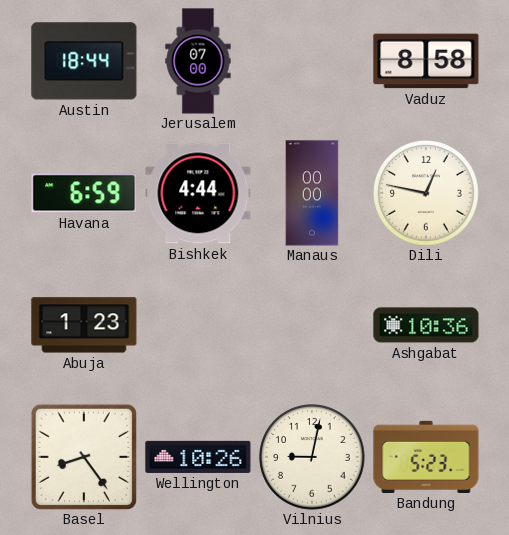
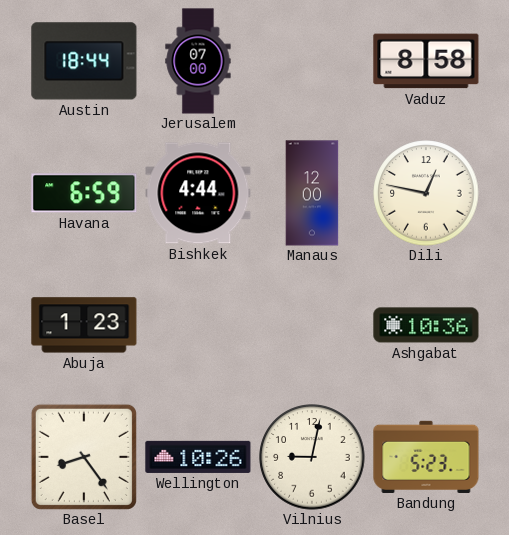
Manaus: 00:00 -> 12:00 (312, 193)
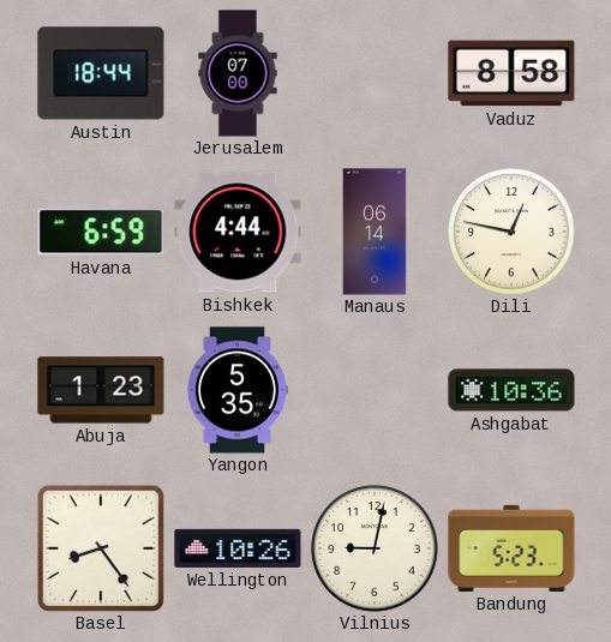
Manaus: 12:00 -> 06:14 (375, 232)
Yangon: none -> 5:35 (236, 390)
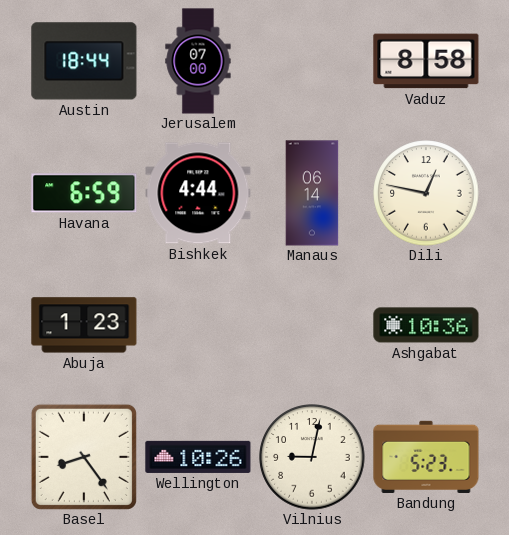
Yangon: 5:35 -> none (236, 390)
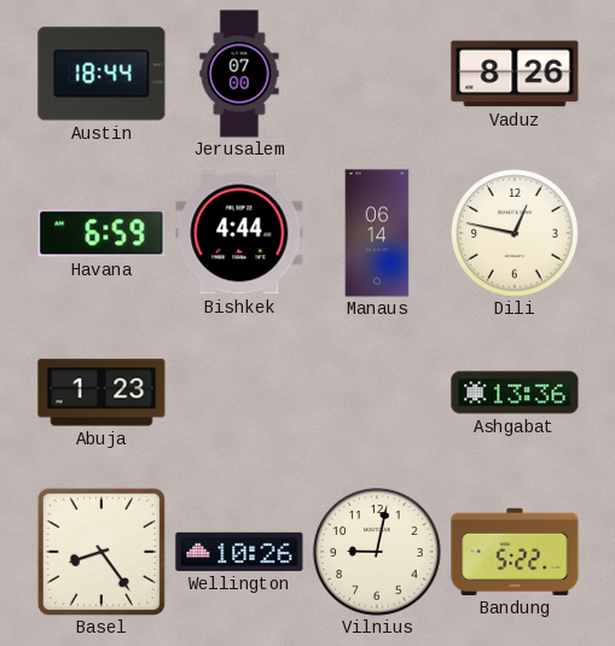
Vaduz: 8:58 -> 8:26 (515, 74)
Ashgabat: 10:36 -> 13:36 (515, 392)
Bandung: 5:23 -> 5:22 (515, 552)
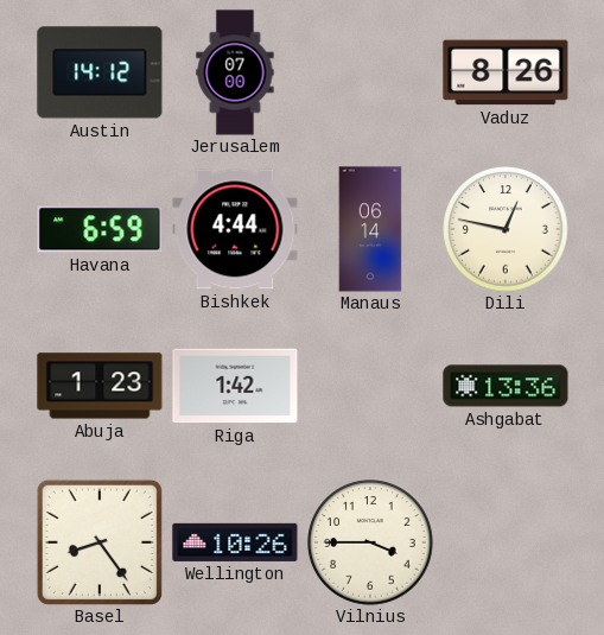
Austin: 18:44 -> 14:12 (100, 72)
Riga: none -> 1:42 (235, 386)
Vilnius: 9:02 -> 3:45 (370, 542)
Bandung: 5:22 -> none (515, 552)
